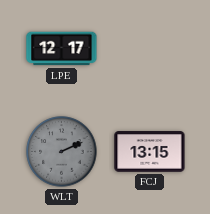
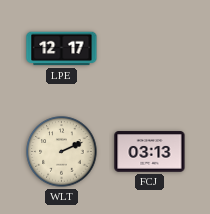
WLT dial: grey -> cream (62, 152)
FCJ: 13:15 -> 03:13 (150, 152)
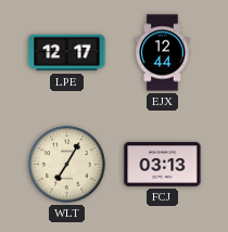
EJX: none -> 12:44 (163, 53)
WLT: 2:11 -> 7:05 (67, 165)
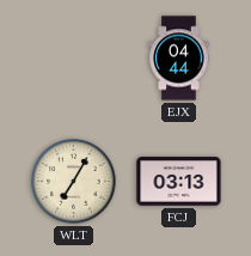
LPE: 12:17 -> none (67, 53)
EJX: 12:44 -> 04:44 (179, 59)
